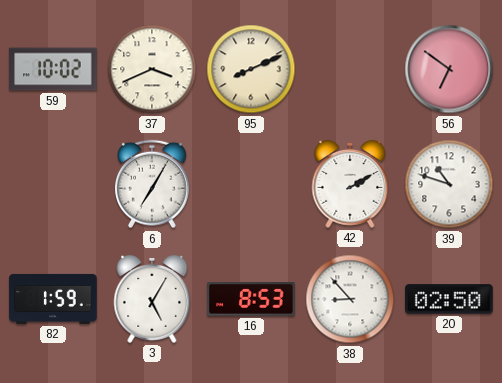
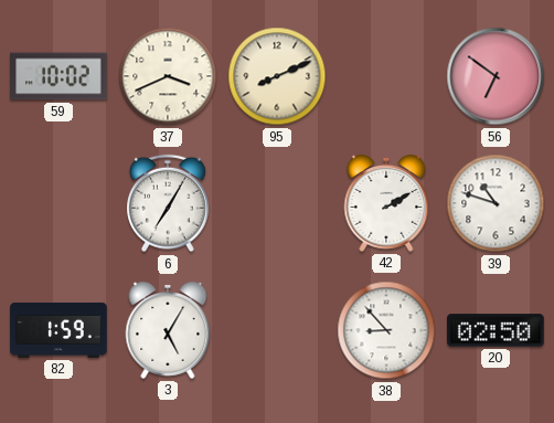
16: 8:53 -> none (251, 299)
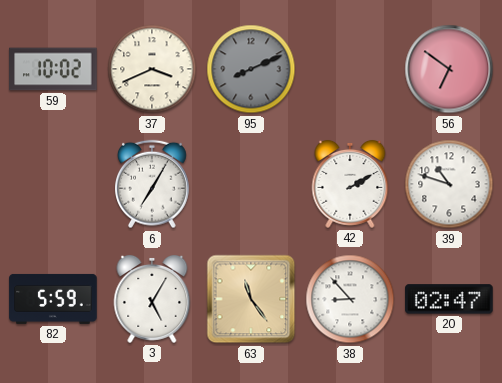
95 dial: cream -> grey (251, 69)
82: 1:59 -> 5:59 (53, 299)
63: none -> 11:24 (251, 299)
20: 02:50 -> 02:47 (449, 299)
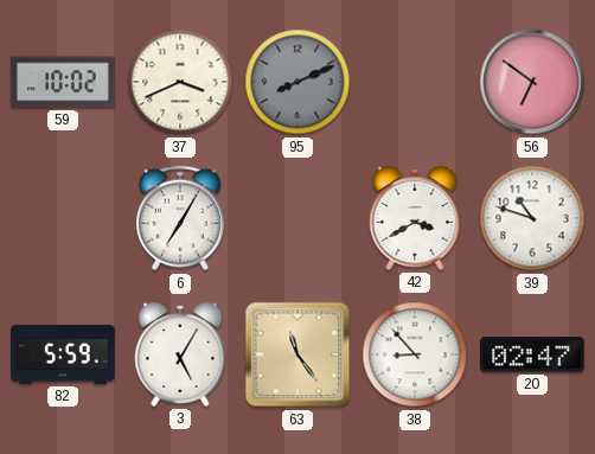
42: 2:10 -> 3:40 (415, 218)
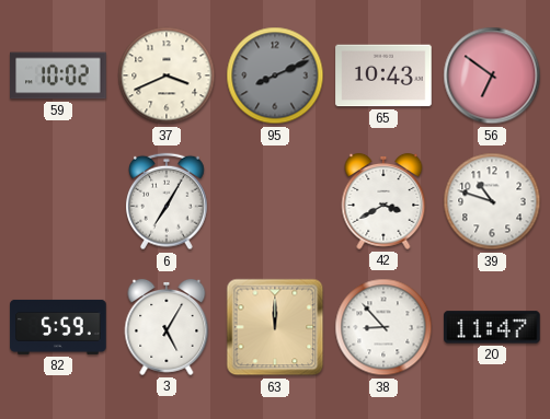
65: none -> 10:43 (383, 75)
63: 11:24 -> 12:00 (275, 327)
20: 02:47 -> 11:47 (492, 327)
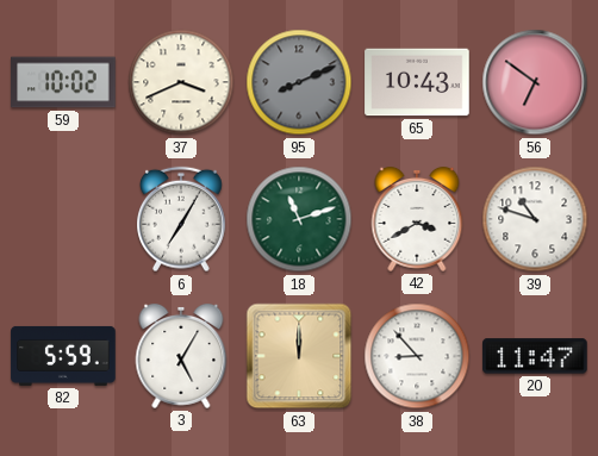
18: none -> 11:12 (299, 219)
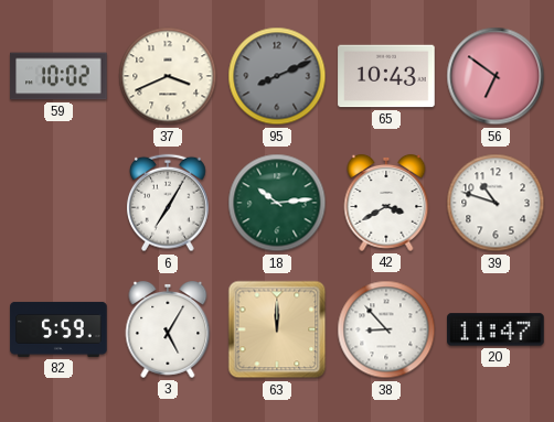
18: 11:12 -> 10:14 (277, 203)
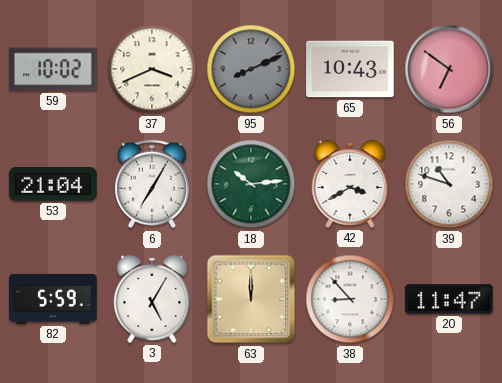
53: none -> 21:04 (53, 184)
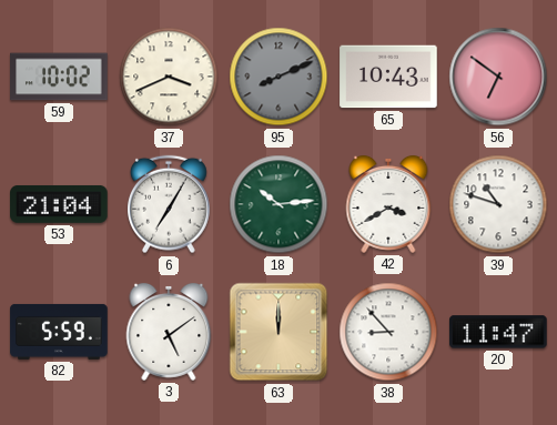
3: 5:05 -> 5:09 (169, 332)
